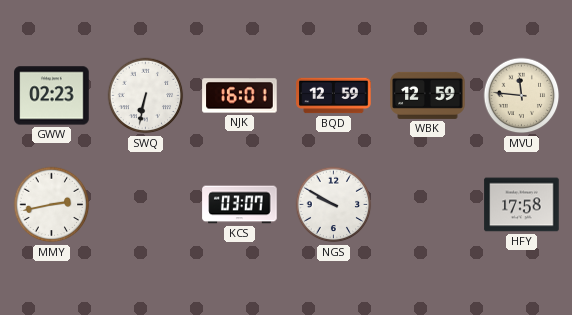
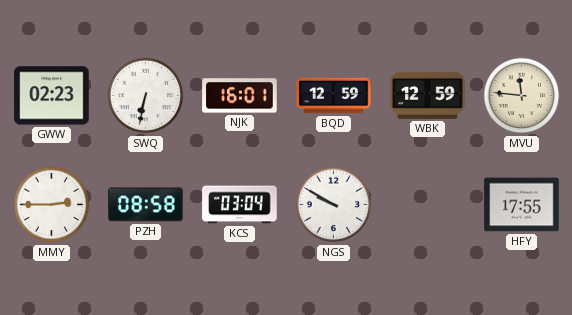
MMY: 2:43 -> 2:45 (52, 205)
PZH: none -> 08:58 (146, 205)
KCS: 03:07 -> 03:04 (240, 205)
HFY: 17:58 -> 17:55 (522, 205)
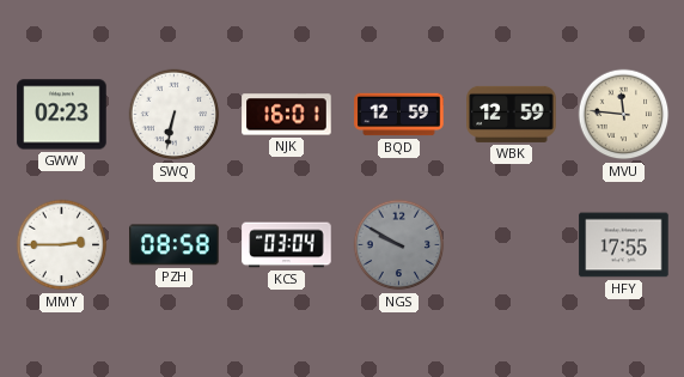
NGS dial: white -> grey (399, 245)
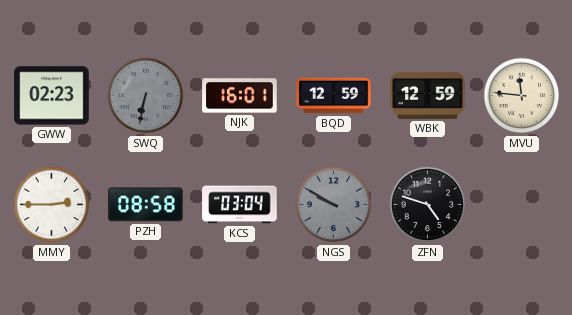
SWQ dial: white -> grey (146, 96)
ZFN: none -> 4:48 (428, 205)
HFY: 17:55 -> none (624, 245)
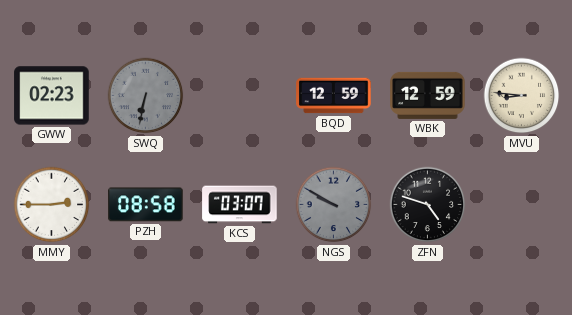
NJK: 16:01 -> none (240, 96)
MVU: 11:46 -> 8:46 (522, 96)
KCS: 03:04 -> 03:07 (240, 205)
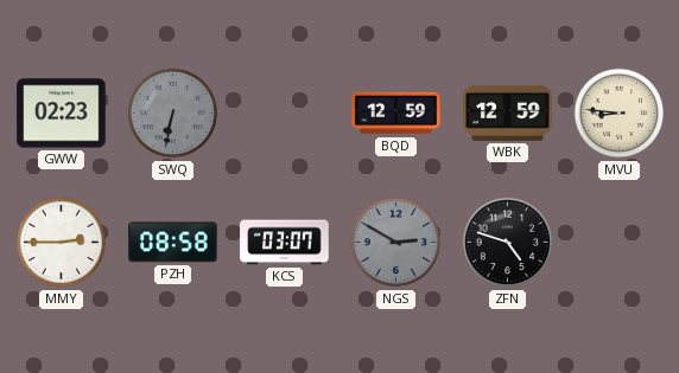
NGS: 9:50 -> 2:50 (396, 243)
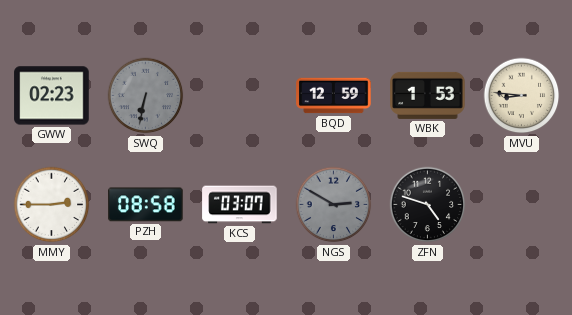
WBK: 12:59 -> 1:53 (428, 95)
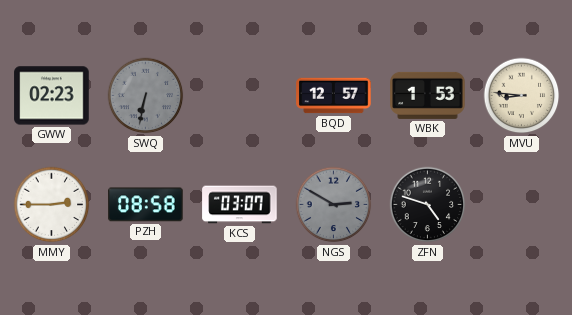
BQD: 12:59 -> 12:57 (334, 96)
